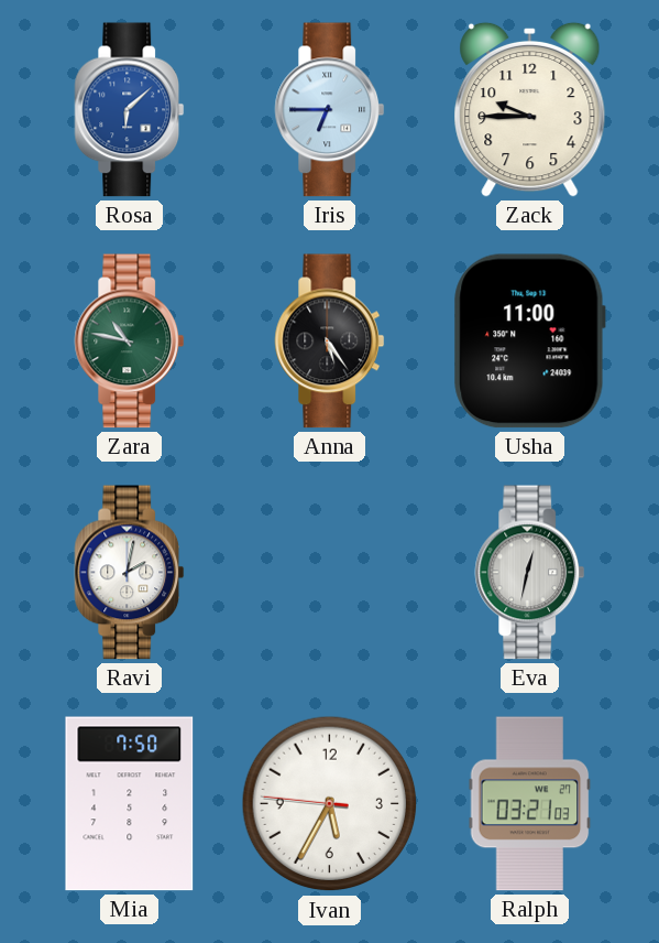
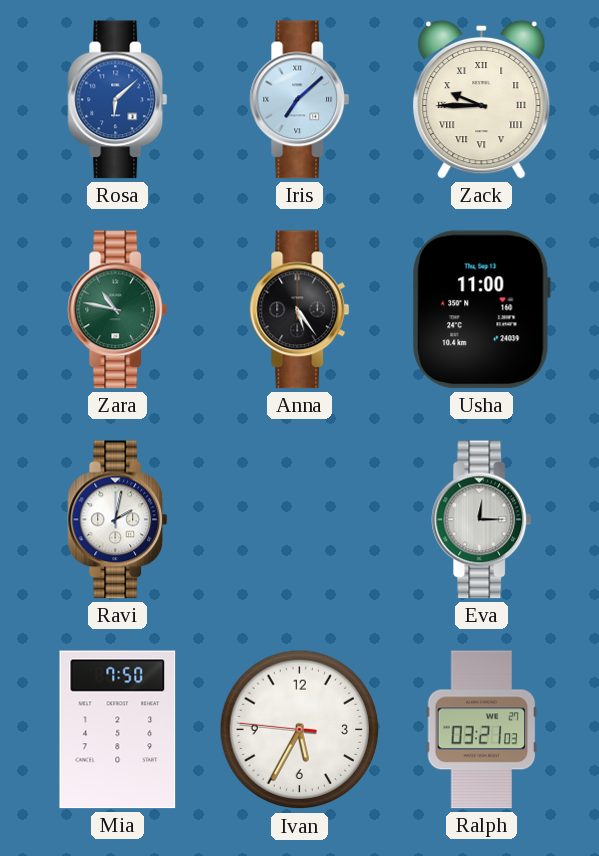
Iris: 6:45 -> 7:08 (300, 100)
Zack numerals: Arabic -> Roman (482, 99)
Eva: 12:32 -> 12:15 (482, 520)
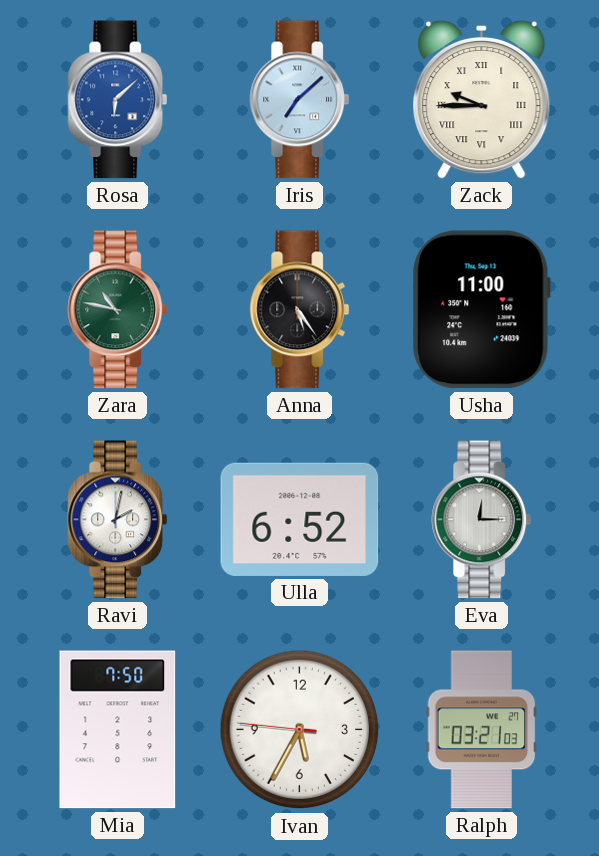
Ulla: none -> 6:52 (300, 519)
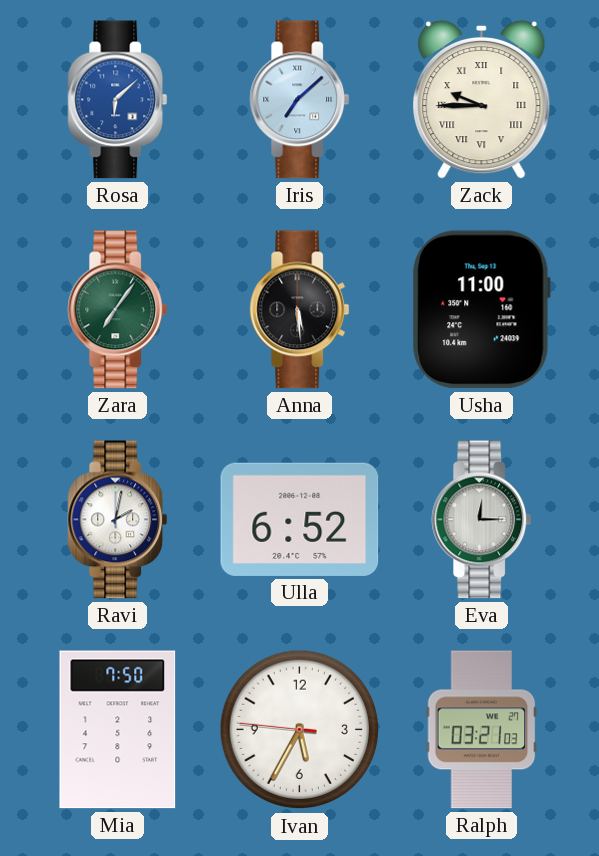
Zara: 10:47 -> 7:06 (118, 310)
Anna: 5:24 -> 5:29 (300, 310)
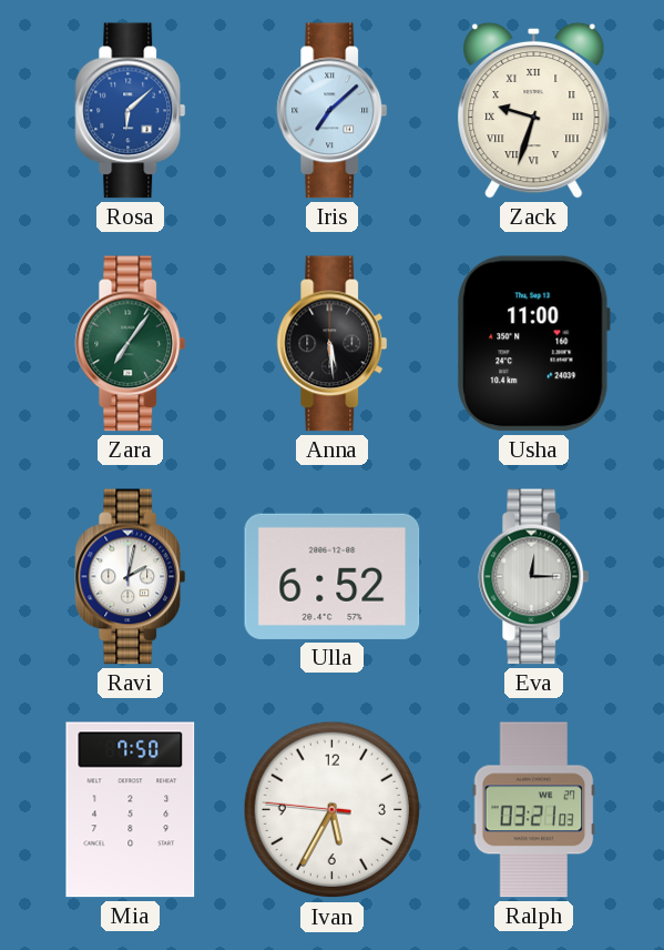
Zack: 9:45 -> 9:33 (534, 110)
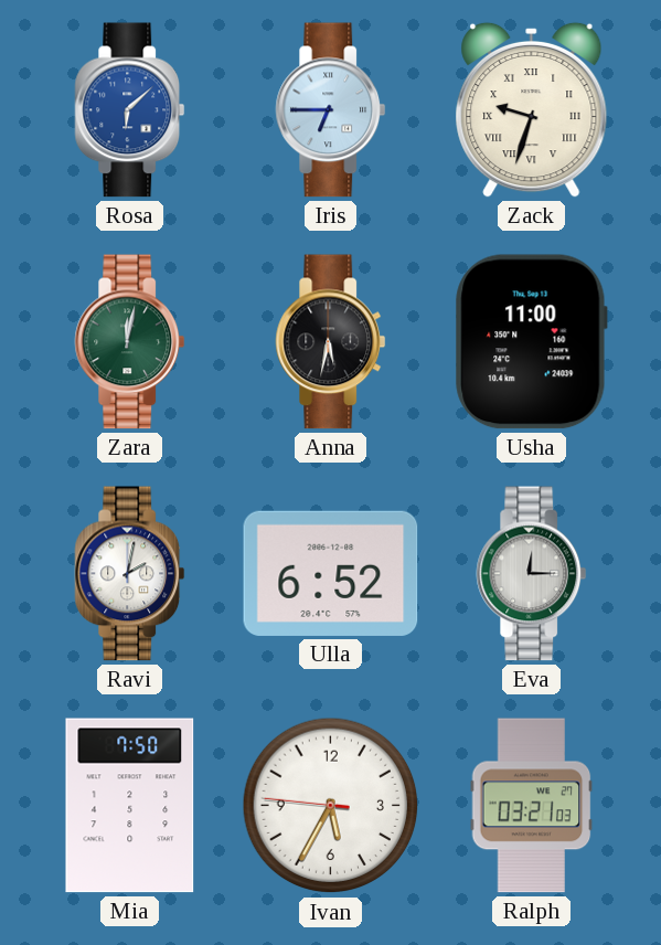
Iris: 7:08 -> 6:45 (331, 110)
Zara: 7:06 -> 12:02 (130, 342)
Anna: 5:29 -> 5:32 (331, 342)
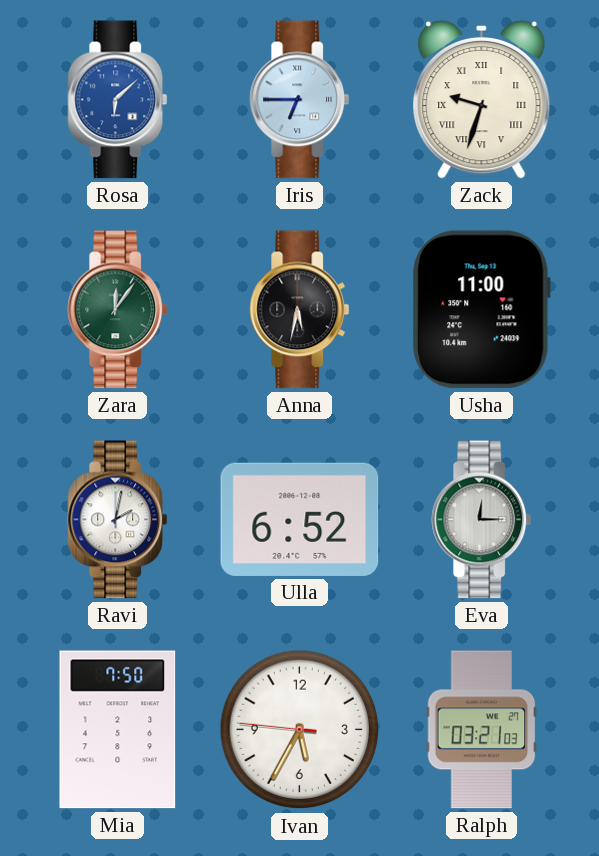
Zara: 12:02 -> 12:06 (118, 310)
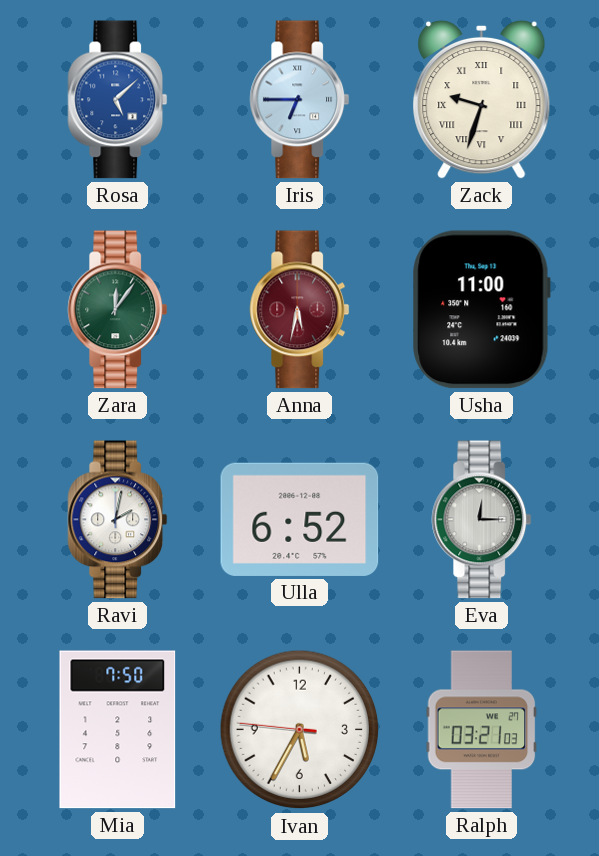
Rosa: 6:08 -> 5:08 (118, 100)
Anna dial: black -> burgundy (300, 310)
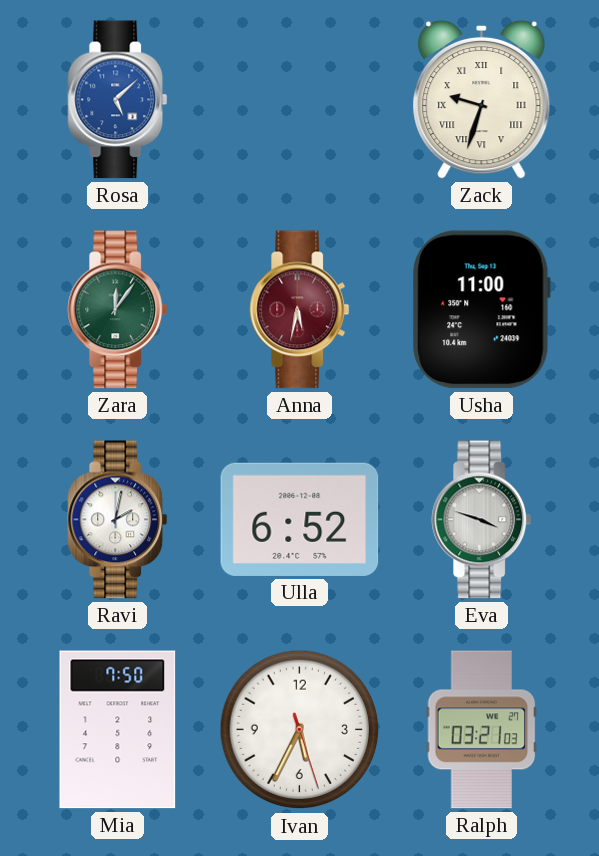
Iris: 6:45 -> none (300, 100)
Eva: 12:15 -> 3:48 (482, 520)
Ivan: 5:34:46 -> 5:34:27 (300, 730)
